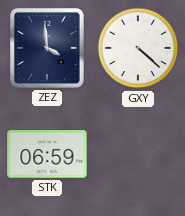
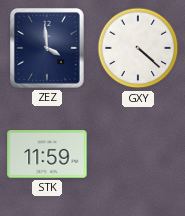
STK: 06:59 -> 11:59 (47, 154)
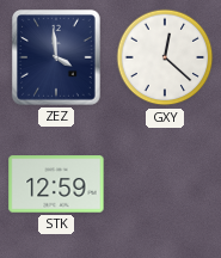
GXY: 4:22 -> 12:22 (165, 57)
STK: 11:59 -> 12:59 (56, 184)
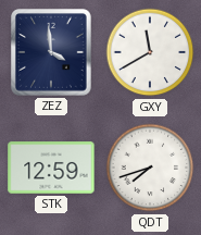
GXY: 12:22 -> 11:40 (150, 52)
QDT: none -> 7:42 (150, 168)
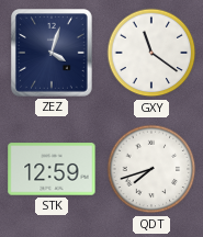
ZEZ: 3:59 -> 4:03 (53, 54)
GXY: 11:40 -> 11:21 (151, 53)
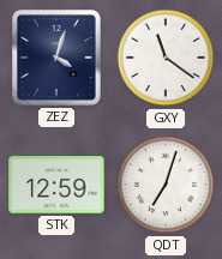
QDT: 7:42 -> 7:03 (166, 185)
